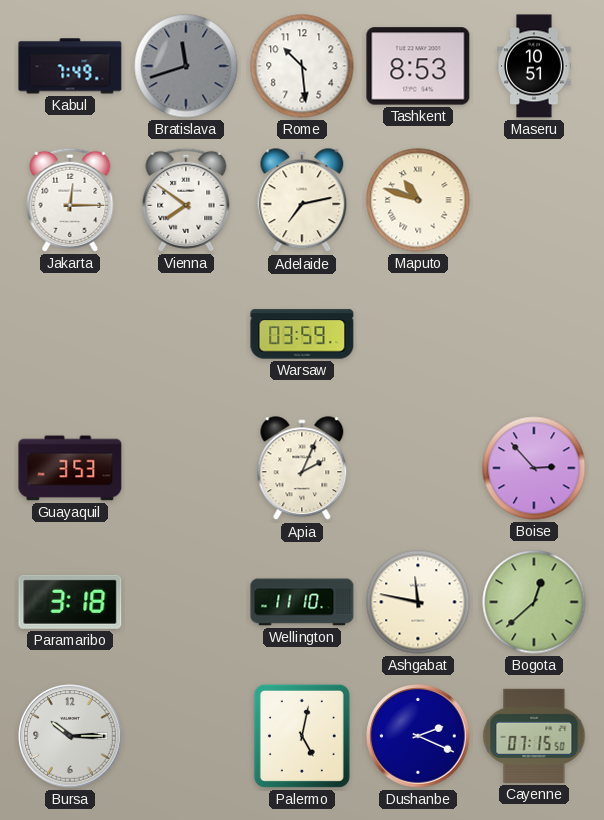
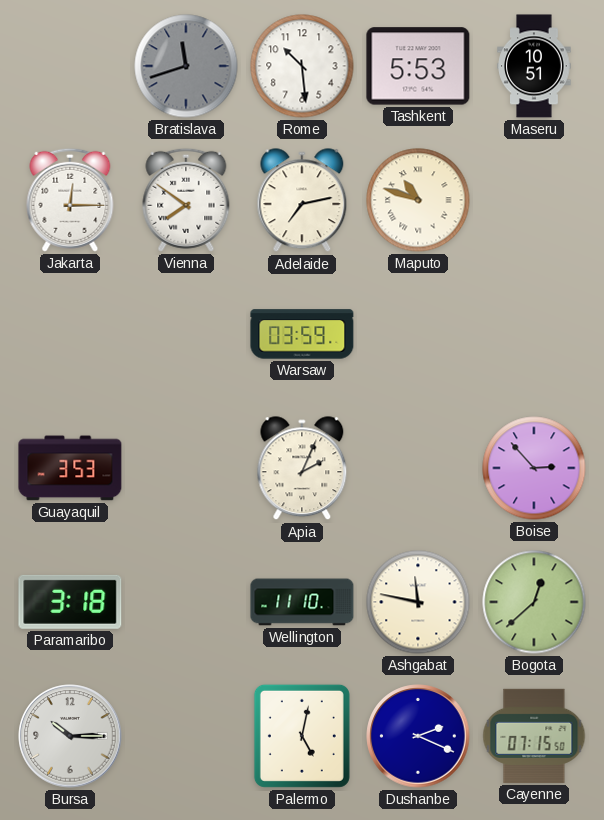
Kabul: 7:49 -> none (70, 66)
Tashkent: 8:53 -> 5:53 (418, 66)
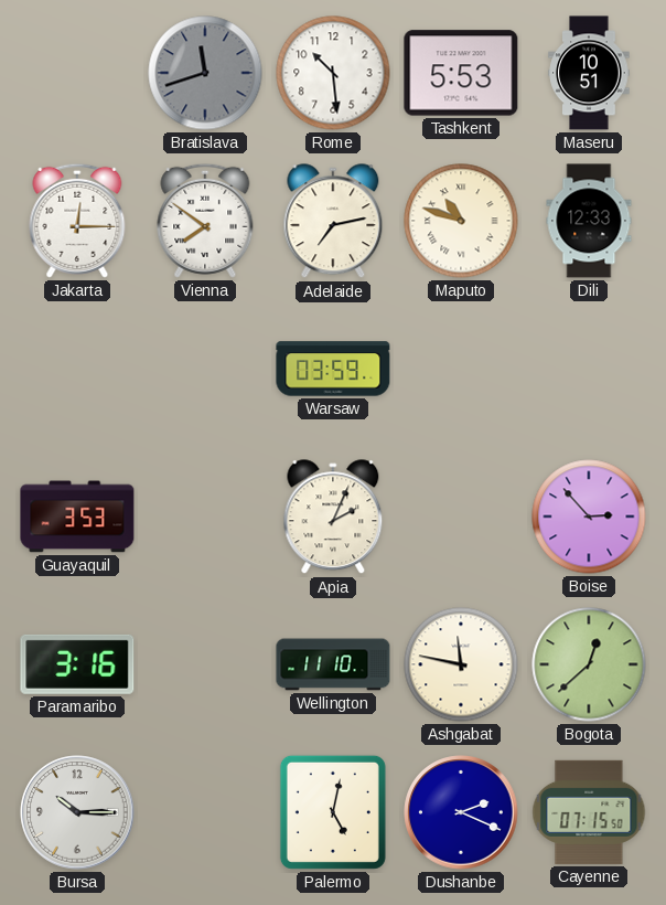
Dili: none -> 12:33 (589, 221)
Paramaribo: 3:18 -> 3:16 (77, 664)
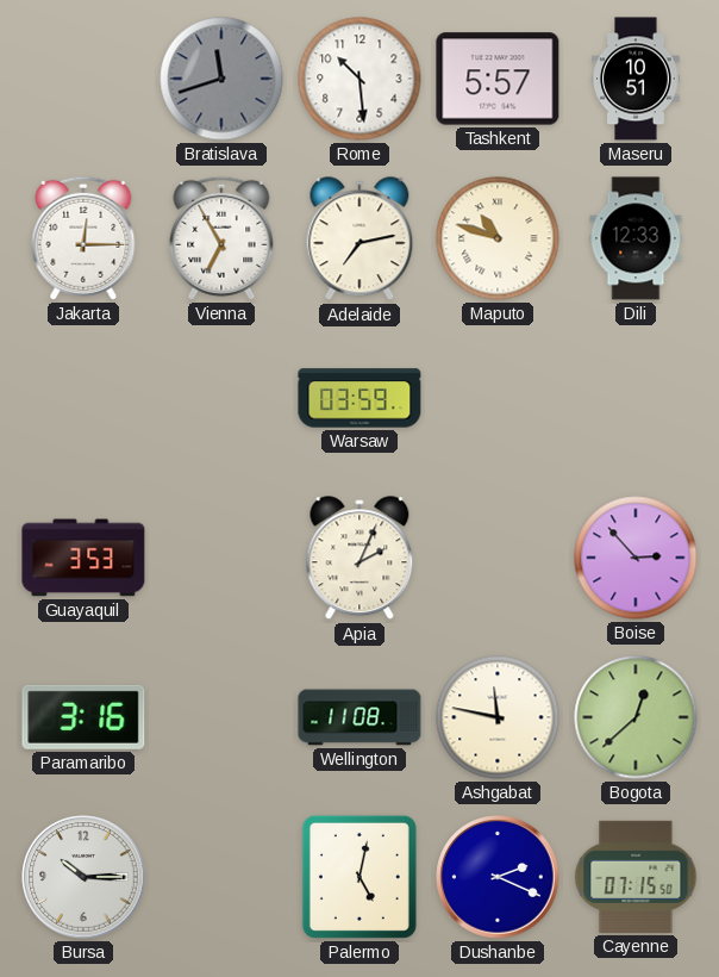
Tashkent: 5:53 -> 5:57 (498, 79)
Vienna: 7:51 -> 6:55 (221, 238)
Wellington: 11:10 -> 11:08 (359, 717)
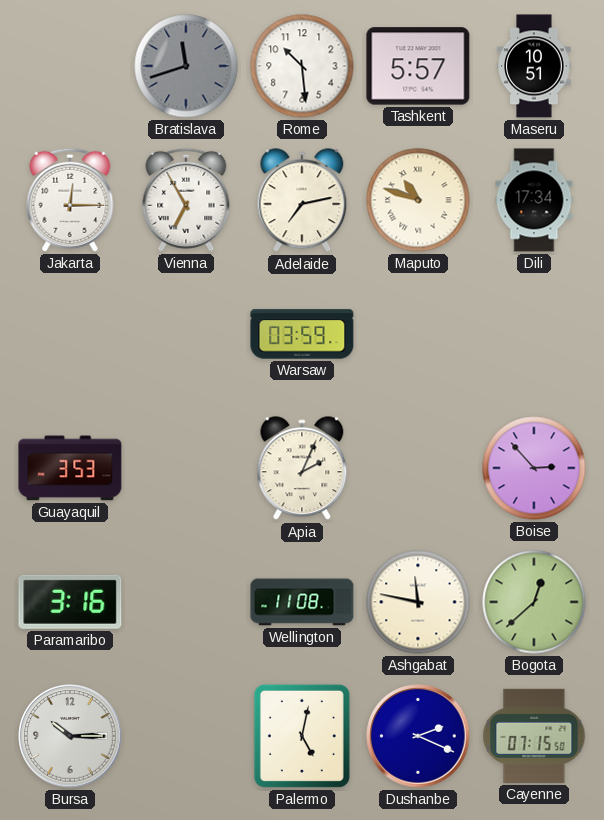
Dili: 12:33 -> 17:34 (534, 200)
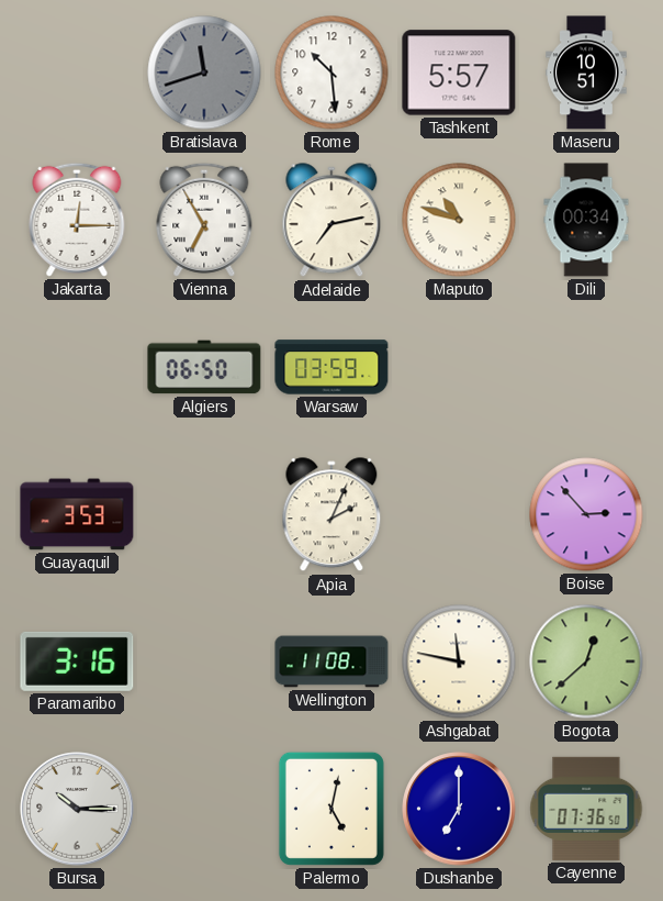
Dili: 17:34 -> 00:34 (586, 220)
Algiers: none -> 06:50 (204, 367)
Dushanbe: 2:19 -> 7:00 (459, 809)
Cayenne: 07:15 -> 07:36 (586, 809)
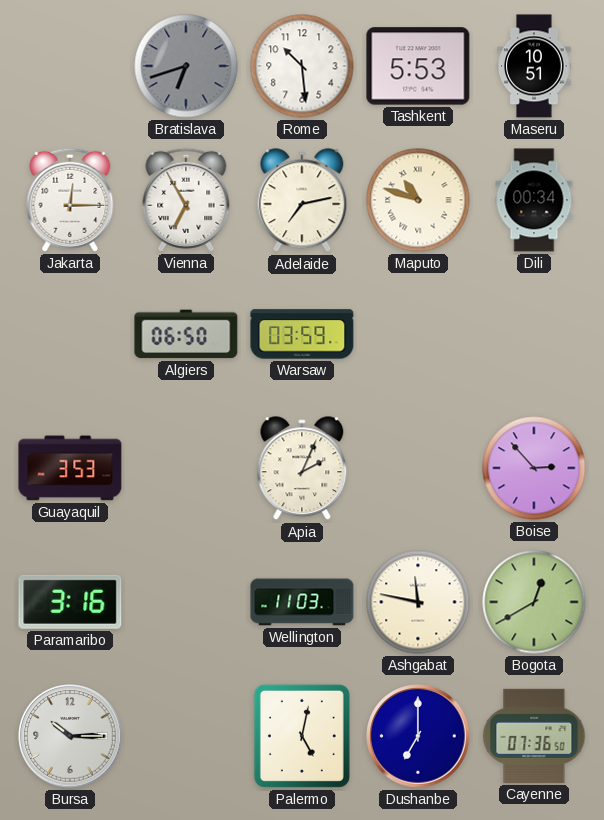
Bratislava: 11:42 -> 6:42 (186, 66)
Tashkent: 5:57 -> 5:53 (418, 66)
Wellington: 11:08 -> 11:03 (302, 602)
Bogota: 12:38 -> 12:40 (534, 602)
